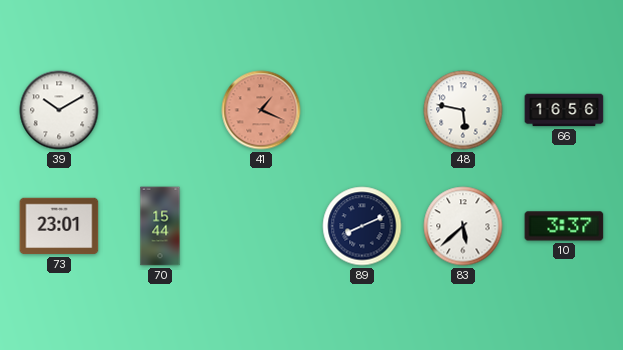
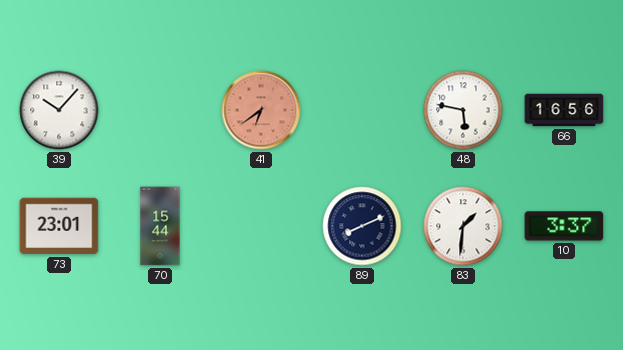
39: 10:10 -> 10:07 (59, 110)
41: 1:19 -> 6:39 (261, 110)
83: 5:38 -> 1:31 (463, 226)
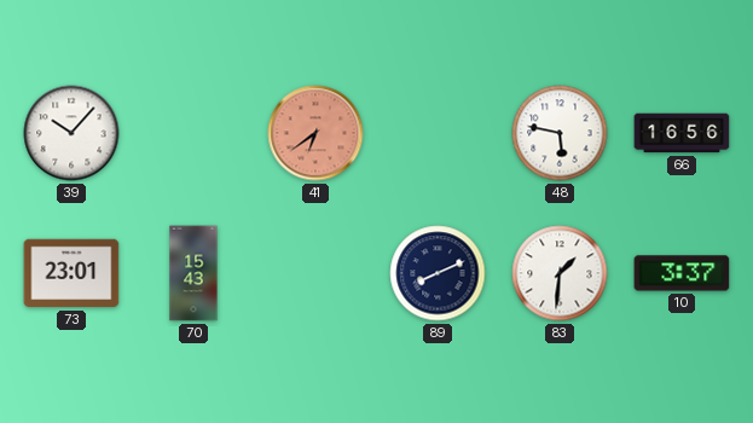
70: 15:44 -> 15:43 (193, 273)
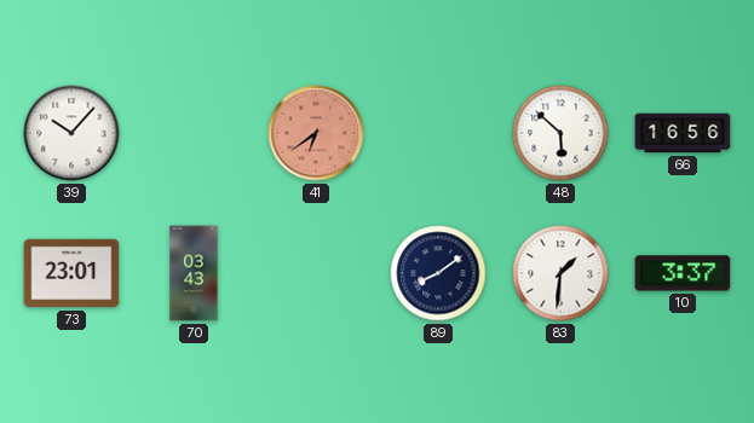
48: 5:47 -> 5:52 (560, 133)
70: 15:43 -> 03:43 (194, 273)
89: 8:11 -> 8:09 (438, 273)
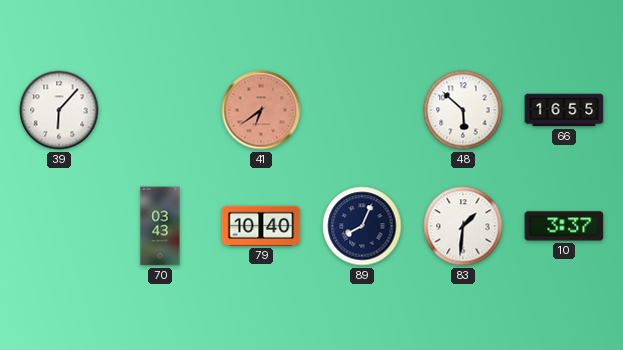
39: 10:07 -> 6:07 (59, 110)
66: 16:56 -> 16:55 (564, 110)
73: 23:01 -> none (71, 273)
79: none -> 10:40 (261, 226)
89: 8:09 -> 8:04 (362, 226)
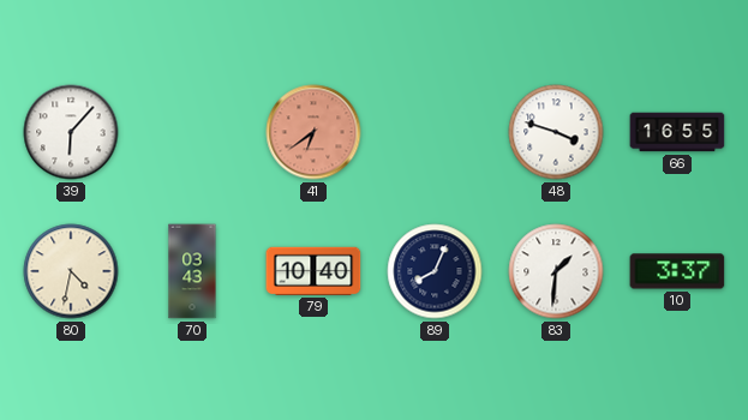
48: 5:52 -> 3:48 (556, 132)
80: none -> 4:32 (71, 271)
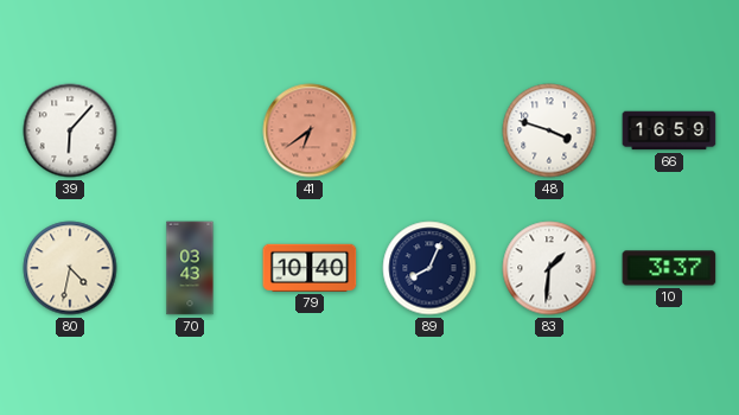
66: 16:55 -> 16:59 (669, 130)
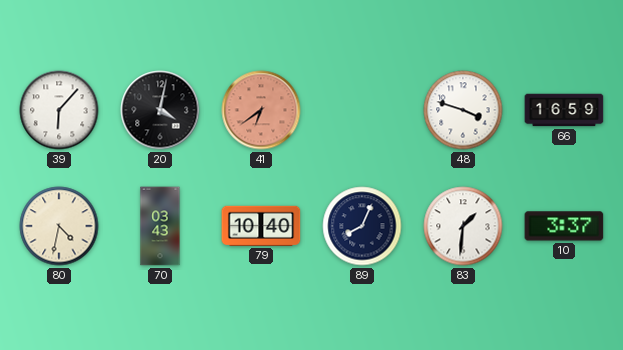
20: none -> 4:02 (160, 110)
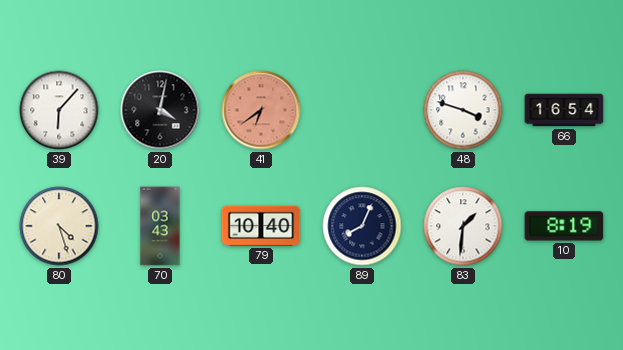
66: 16:59 -> 16:54 (564, 110)
80: 4:32 -> 4:27 (59, 226)
10: 3:37 -> 8:19 (564, 226)
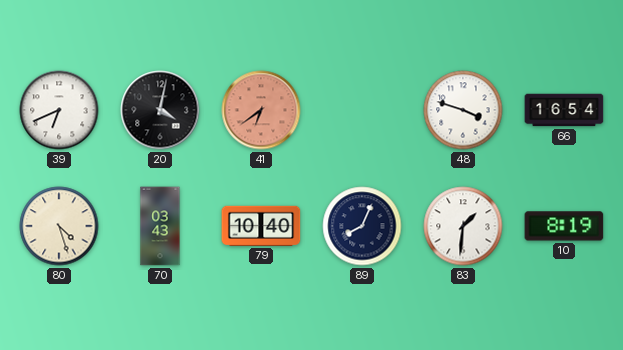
39: 6:07 -> 6:41 (59, 110)
